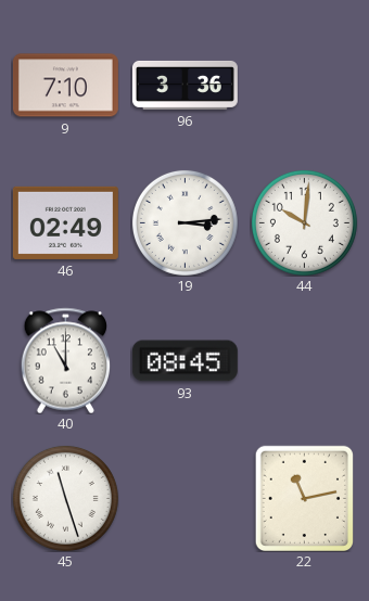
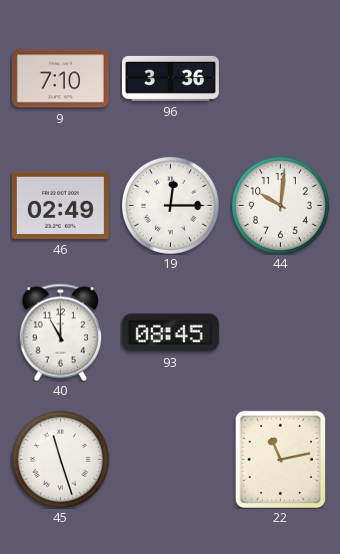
19: 3:14 -> 12:15 (170, 205)
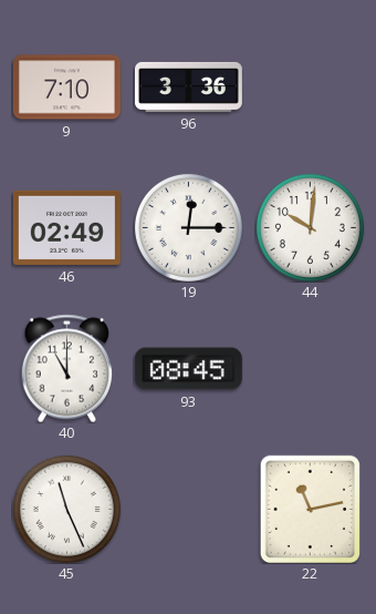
45: 11:27 -> 11:26 (66, 509)
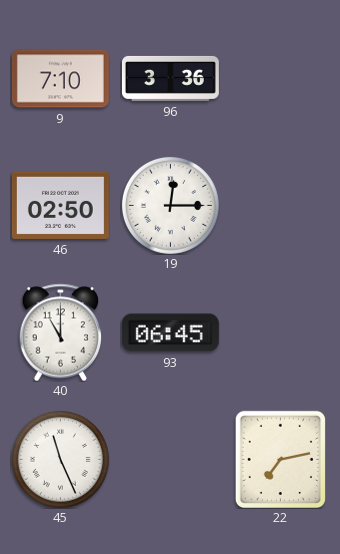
46: 02:49 -> 02:50 (60, 205)
44: 10:01 -> none (310, 227)
93: 08:45 -> 06:45 (170, 333)
22: 11:13 -> 7:13 (280, 459)
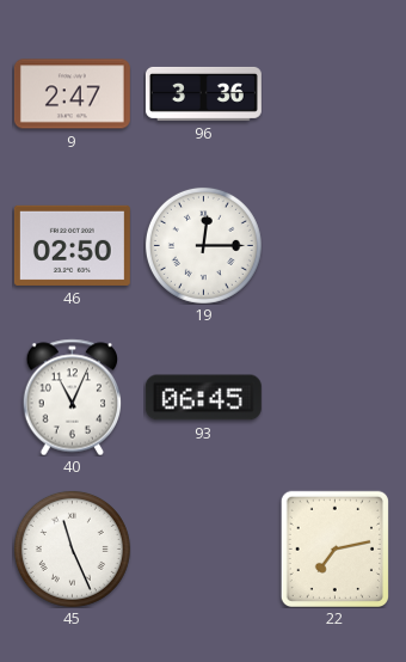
9: 7:10 -> 2:47 (72, 94)
40: 11:00 -> 11:04 (73, 397)
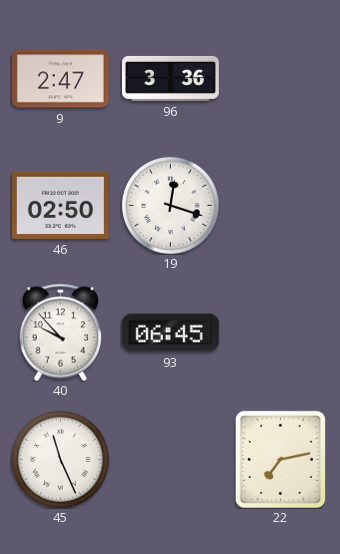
19: 12:15 -> 12:18 (170, 205)
40: 11:04 -> 9:53 (61, 332)
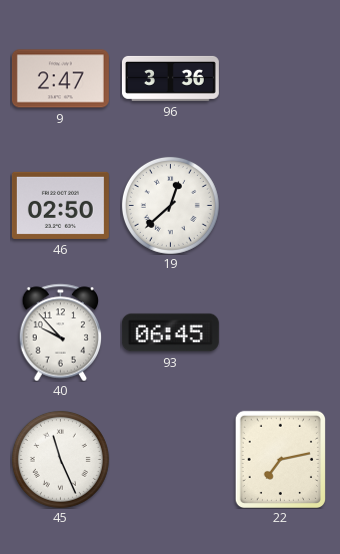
19: 12:18 -> 12:38 (170, 205)
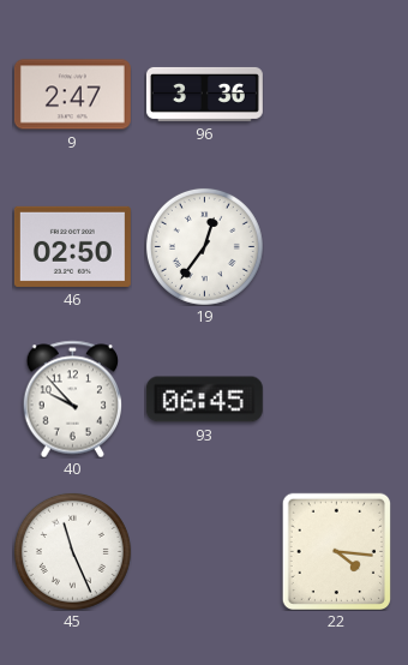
19: 12:38 -> 12:36 (204, 246)
22: 7:13 -> 4:16 (336, 551)
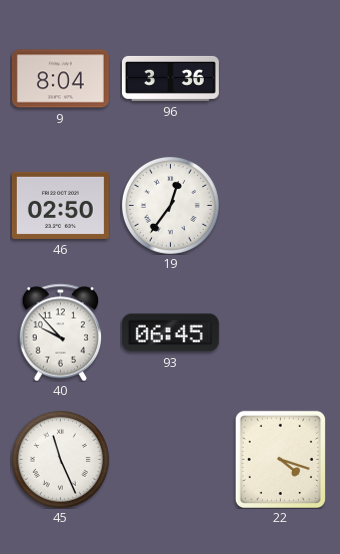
9: 2:47 -> 8:04 (60, 79)
22: 4:16 -> 4:18 (280, 459)
